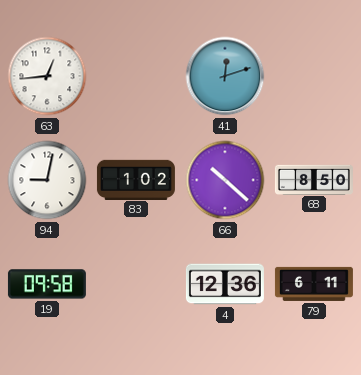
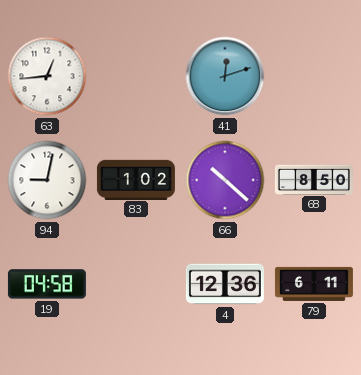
19: 09:58 -> 04:58 (47, 284)
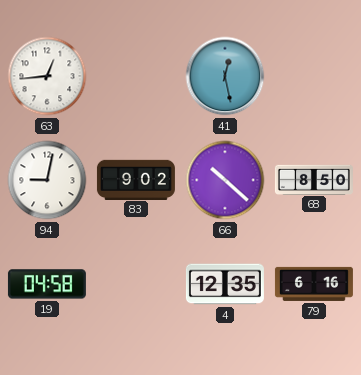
41: 12:12 -> 12:28 (225, 76)
83: 1:02 -> 9:02 (136, 179)
4: 12:36 -> 12:35 (225, 284)
79: 6:11 -> 6:16 (314, 284)
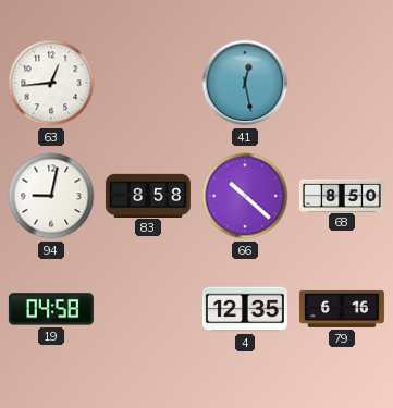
83: 9:02 -> 8:58 (148, 195)
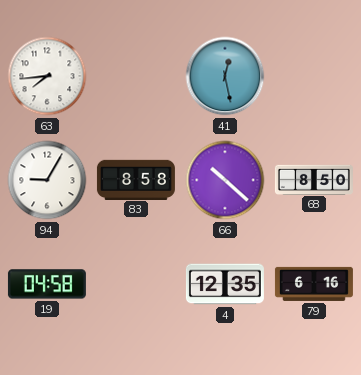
63: 12:44 -> 7:44 (47, 76)
94: 9:02 -> 9:05 (47, 180)
